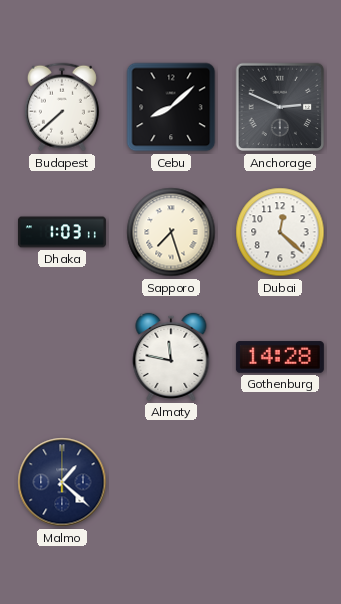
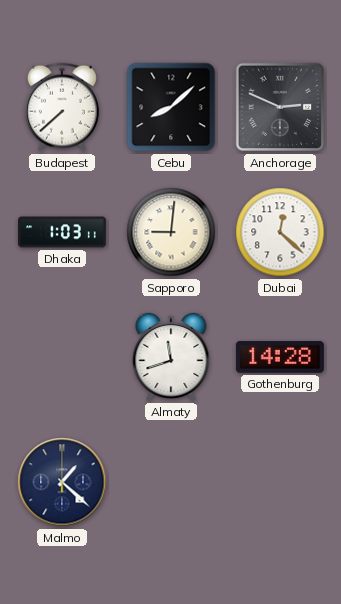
Sapporo: 7:27 -> 9:01 (171, 232)
Almaty: 11:47 -> 11:42 (171, 357)
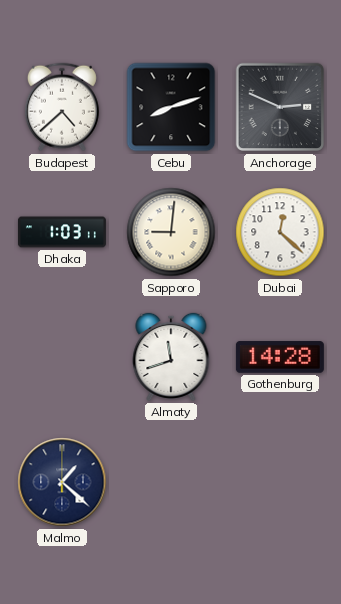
Budapest: 7:38 -> 4:38 (62, 107)
Cebu: 8:08 -> 8:12 (171, 107)
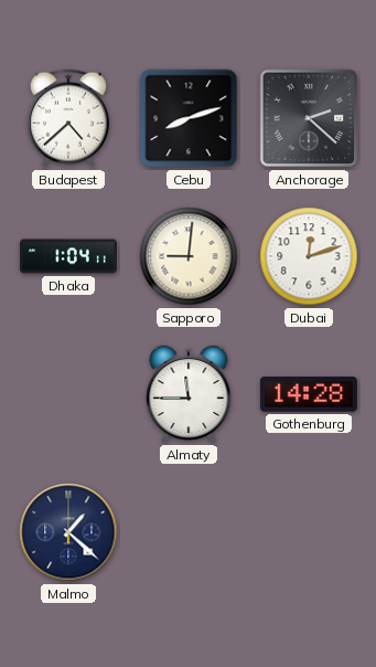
Anchorage: 2:49 -> 2:22 (309, 118)
Dhaka: 1:03 -> 1:04 (68, 256)
Dubai: 12:22 -> 12:12 (309, 256)
Almaty: 11:42 -> 11:45 (189, 394)
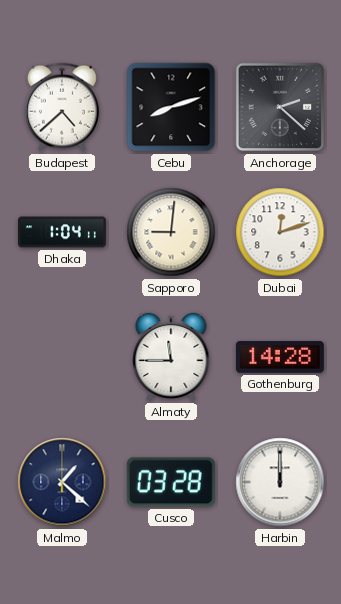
Cusco: none -> 03:28 (171, 482)
Harbin: none -> 12:00 (280, 482)
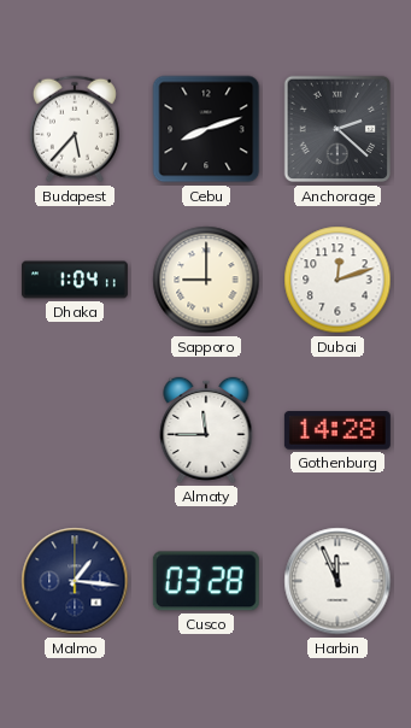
Budapest: 4:38 -> 5:37 (75, 129)
Sapporo: 9:01 -> 9:00 (206, 280)
Malmo: 1:22 -> 1:16 (75, 581)
Harbin: 12:00 -> 11:56 (337, 581)
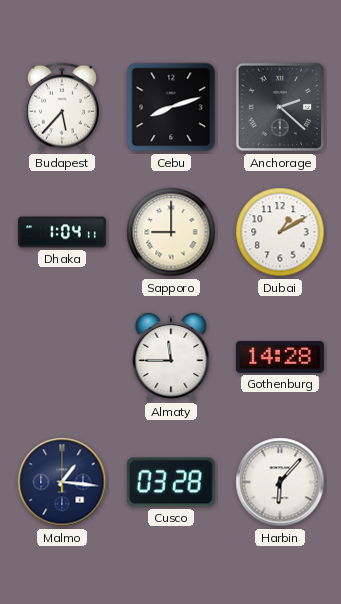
Dubai: 12:12 -> 1:10 (280, 232)
Harbin: 11:56 -> 6:07 (280, 482)
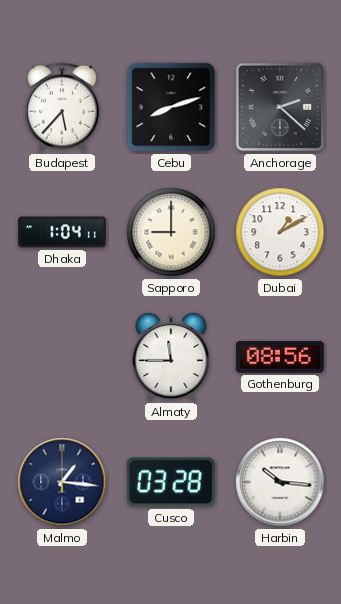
Gothenburg: 14:28 -> 08:56 (280, 357)
Harbin: 6:07 -> 10:16 (280, 482)
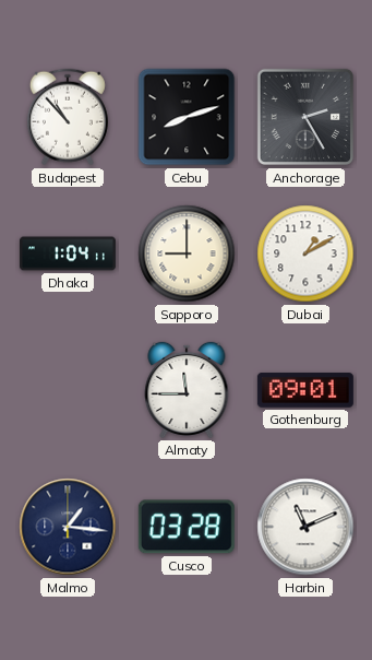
Budapest: 5:37 -> 10:53 (68, 117)
Anchorage: 2:22 -> 2:25 (305, 117)
Gothenburg: 08:56 -> 09:01 (305, 390)
Harbin: 10:16 -> 11:11 (305, 527)
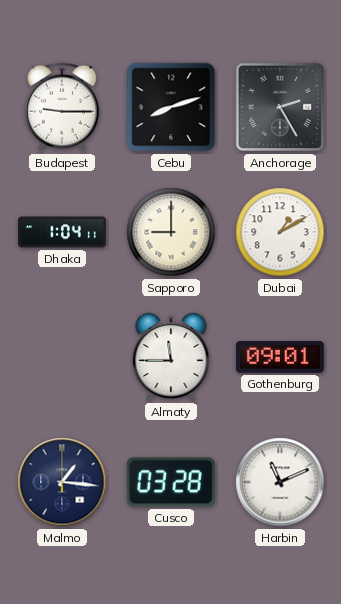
Budapest: 10:53 -> 9:15 (62, 107)
